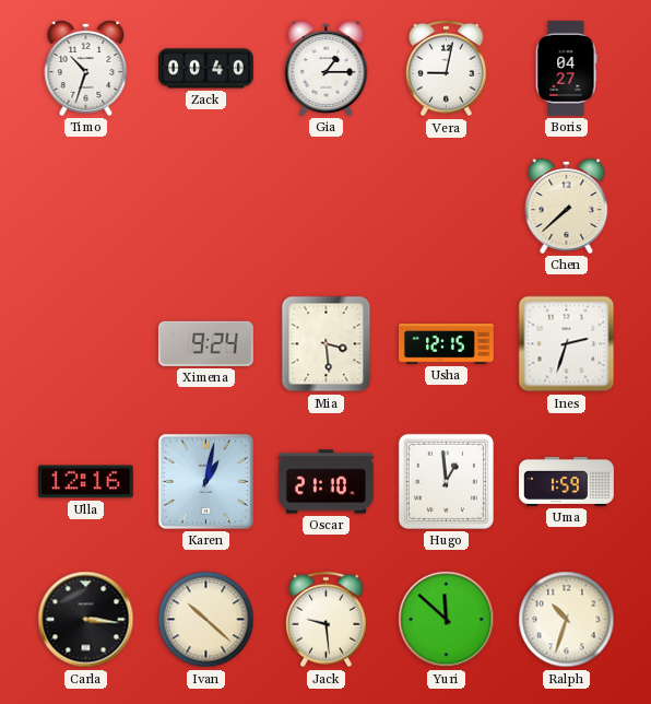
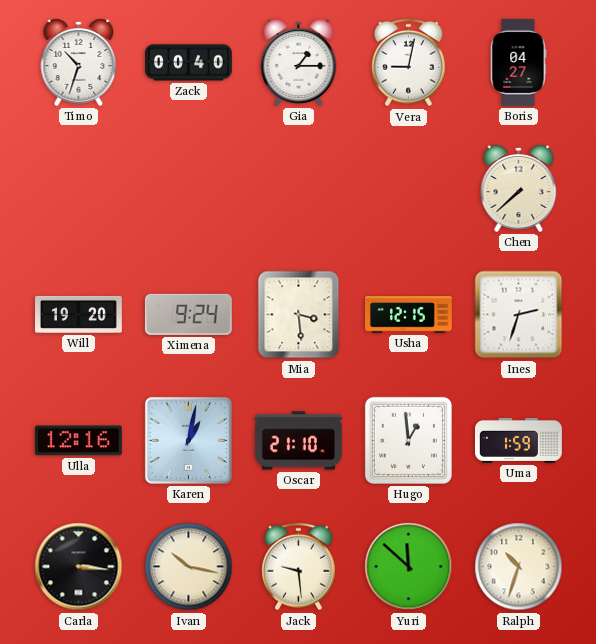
Will: none -> 19:20 (79, 314)
Ivan: 10:22 -> 10:17 (189, 567)
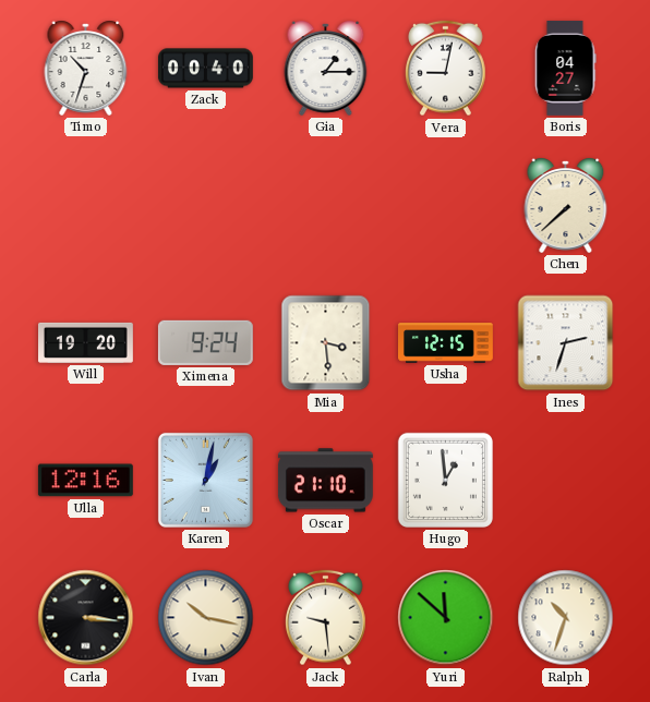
Uma: 1:59 -> none (519, 440)
